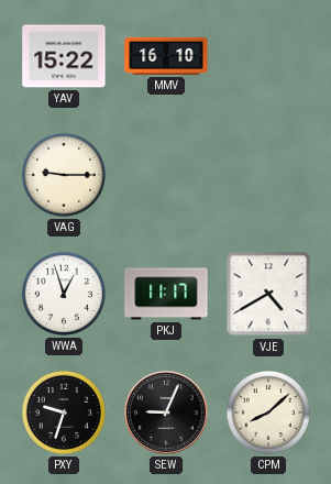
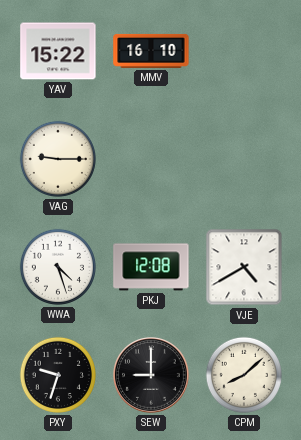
WWA: 12:57 -> 4:27 (58, 267)
PKJ: 11:17 -> 12:08 (151, 267)
SEW: 9:04 -> 9:00 (152, 376)
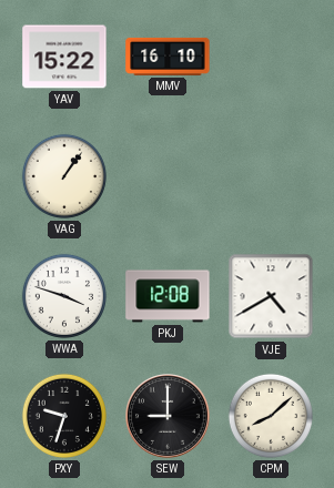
VAG: 9:15 -> 1:06 (64, 176)
WWA: 4:27 -> 3:48 (64, 296)
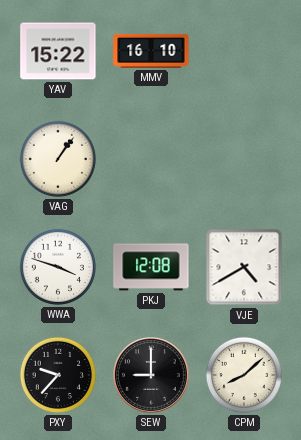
PXY: 9:33 -> 9:37 (58, 375)
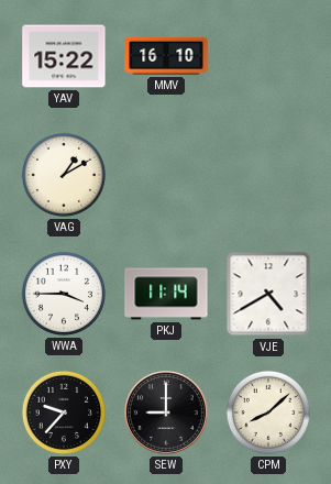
VAG: 1:06 -> 1:10 (64, 175)
WWA: 3:48 -> 3:45 (64, 294)
PKJ: 12:08 -> 11:14 (166, 294)
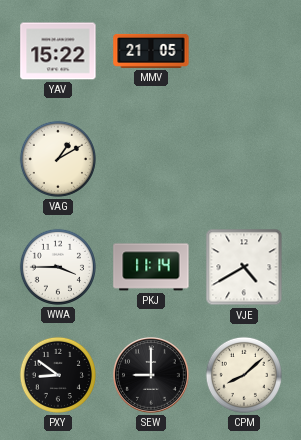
MMV: 16:10 -> 21:05 (151, 51)
PXY: 9:37 -> 8:51 (58, 375)
